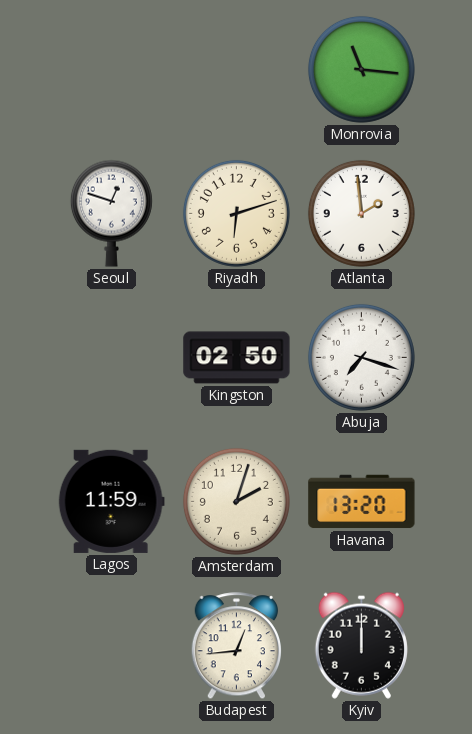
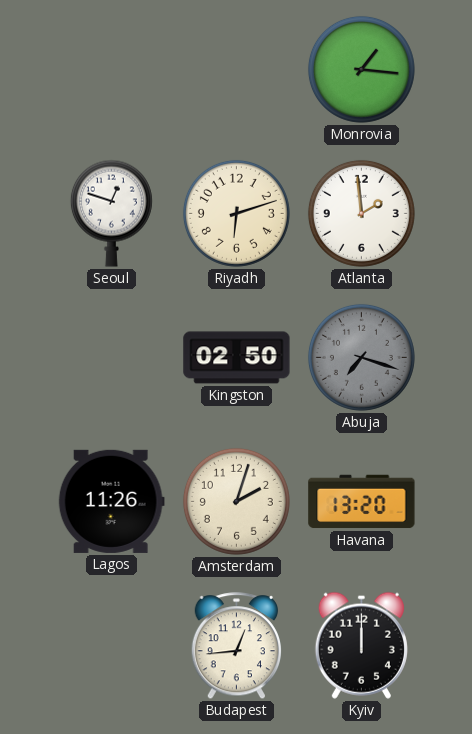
Monrovia: 11:16 -> 1:16 (361, 69)
Abuja dial: white -> grey (361, 357)
Lagos: 11:59 -> 11:26 (111, 501)
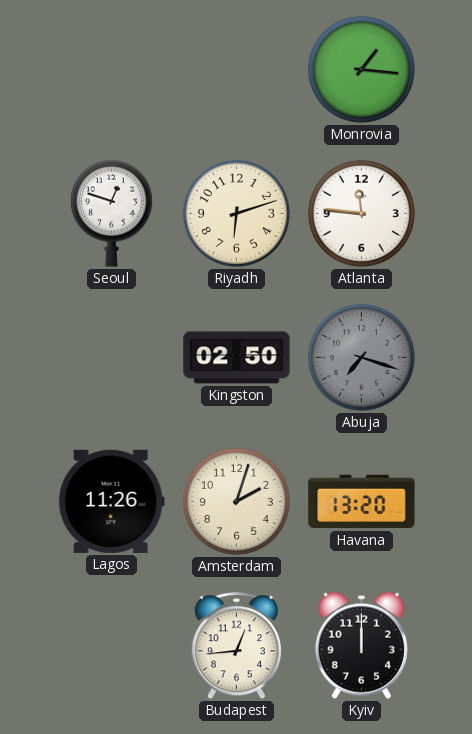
Atlanta: 1:59 -> 11:46 (361, 213)
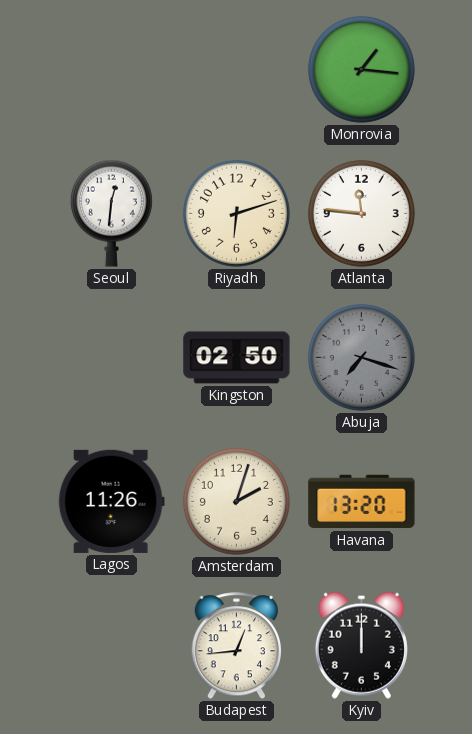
Seoul: 12:48 -> 12:31 (111, 213)
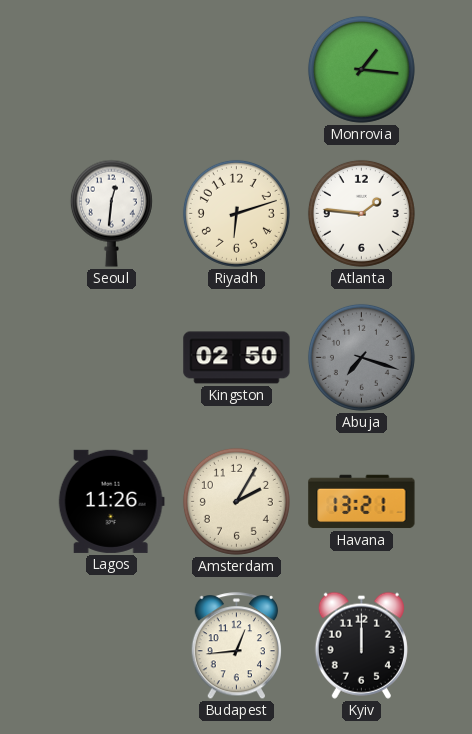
Atlanta: 11:46 -> 1:46 (361, 213)
Amsterdam: 2:03 -> 2:05 (236, 501)
Havana: 13:20 -> 13:21 (362, 502)
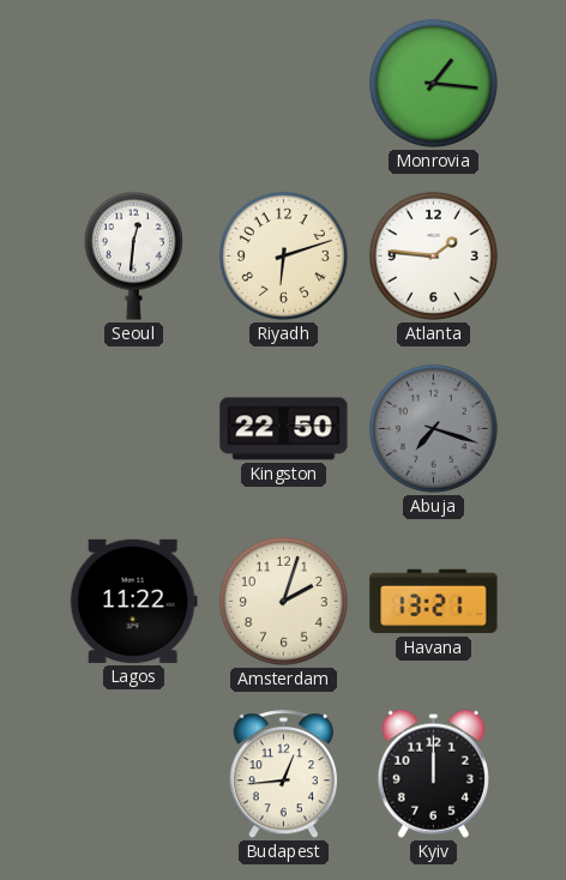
Kingston: 02:50 -> 22:50 (284, 429)
Lagos: 11:26 -> 11:22 (133, 601)
Amsterdam: 2:05 -> 2:03 (283, 601)
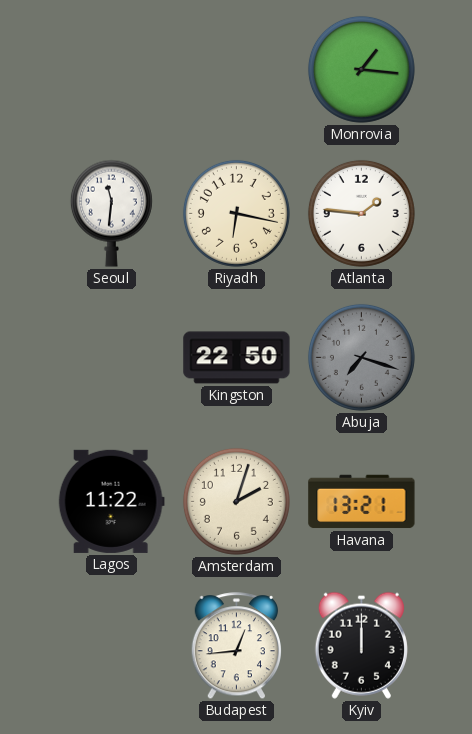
Seoul: 12:31 -> 11:31 (111, 213)
Riyadh: 6:12 -> 6:17 (236, 213)
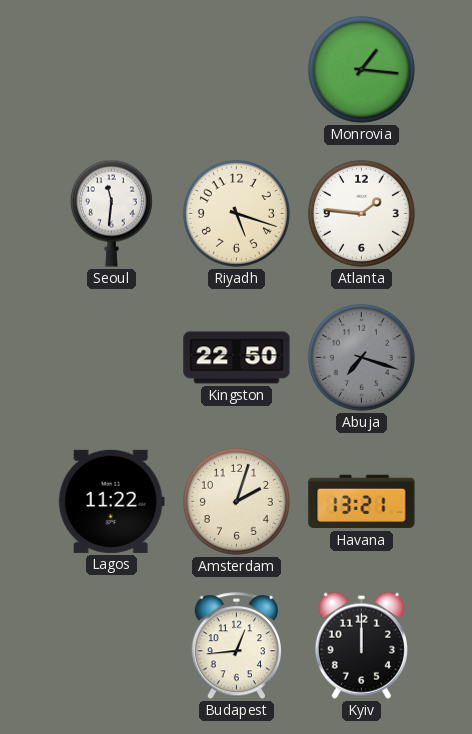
Riyadh: 6:17 -> 5:18 (236, 213)
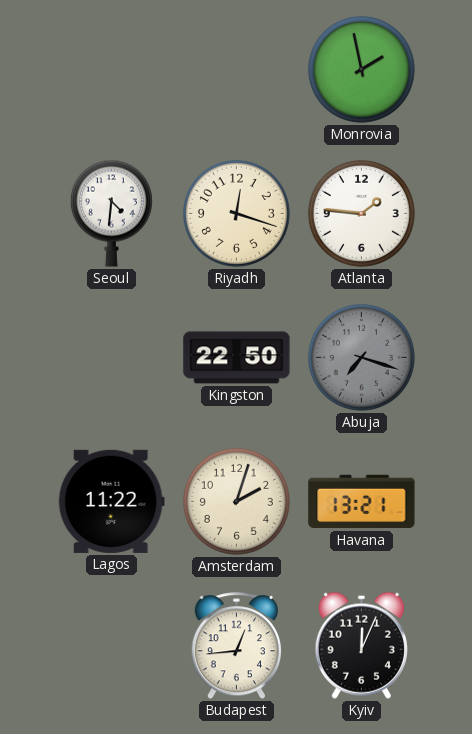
Monrovia: 1:16 -> 1:58 (361, 69)
Seoul: 11:31 -> 4:31 (111, 213)
Riyadh: 5:18 -> 12:18 (236, 213)
Kyiv: 12:00 -> 12:04 (361, 645)
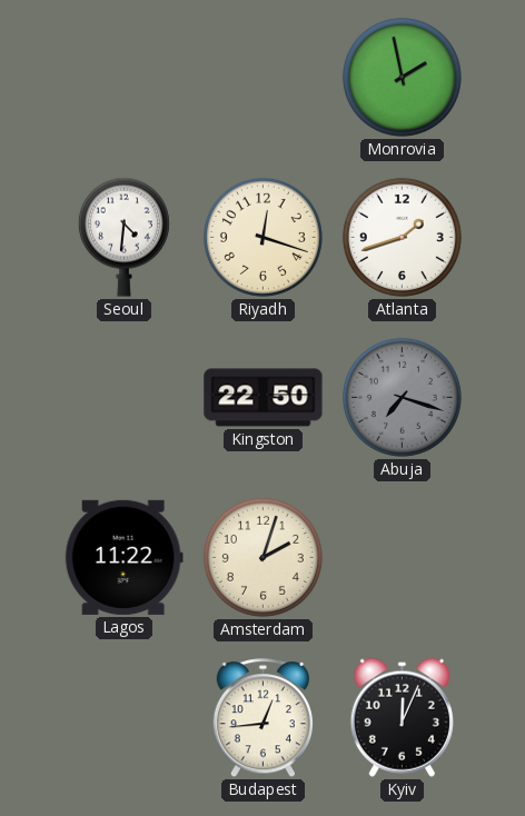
Atlanta: 1:46 -> 1:42 (402, 237)
Havana: 13:21 -> none (362, 502)
